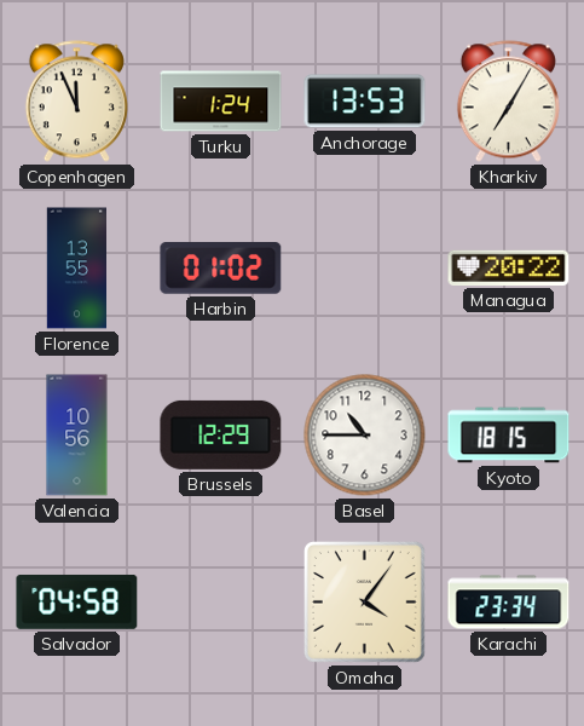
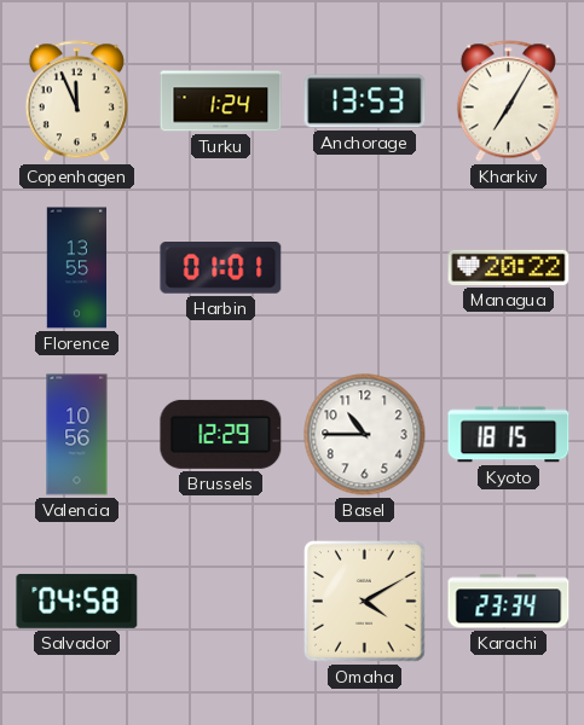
Harbin: 01:02 -> 01:01 (221, 268)
Omaha: 4:06 -> 4:10 (365, 602)
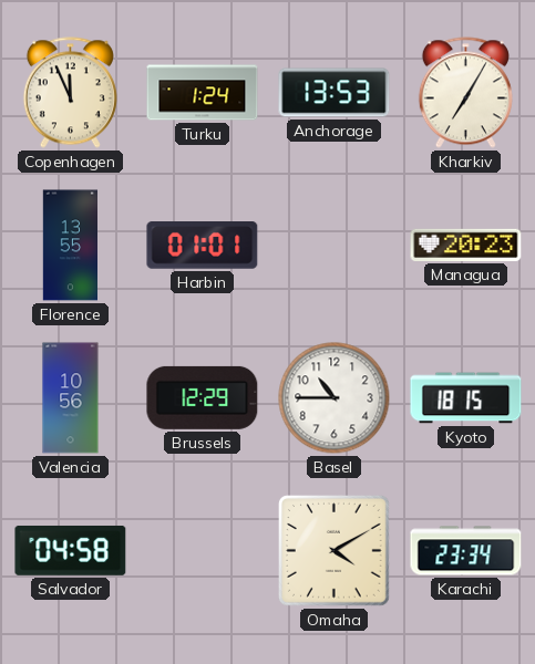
Managua: 20:22 -> 20:23 (466, 245)
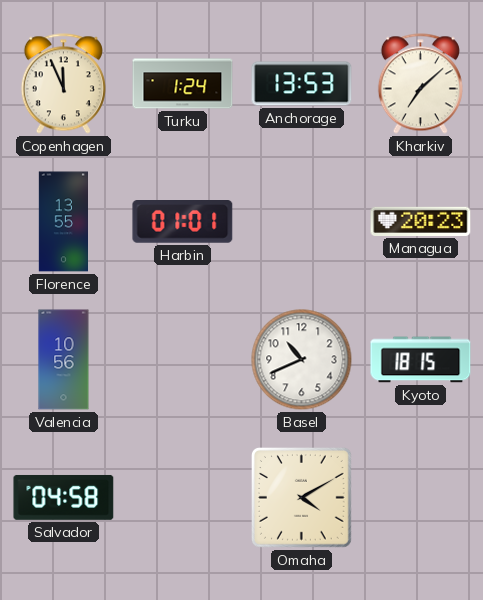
Kharkiv: 7:05 -> 7:08 (420, 84)
Brussels: 12:29 -> none (203, 397)
Basel: 10:45 -> 10:41 (302, 360)
Karachi: 23:34 -> none (466, 551)
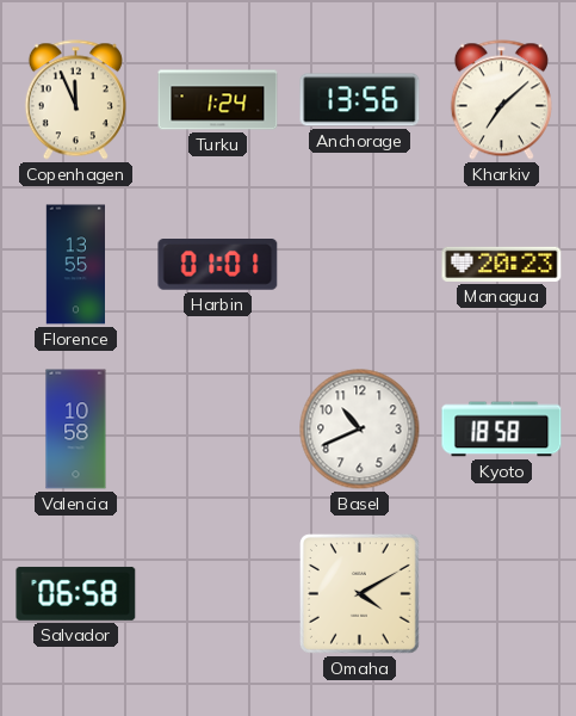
Anchorage: 13:53 -> 13:56 (360, 100)
Valencia: 10:56 -> 10:58 (76, 430)
Kyoto: 18:15 -> 18:58 (502, 430)
Salvador: 04:58 -> 06:58 (76, 593)
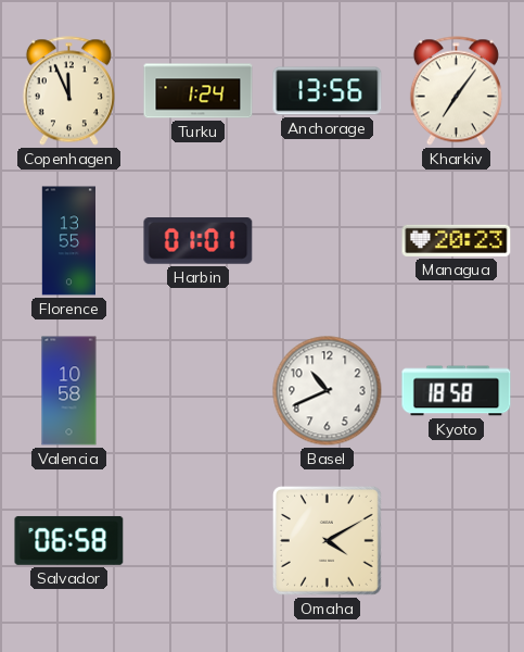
Kharkiv: 7:08 -> 7:06 (456, 91)
